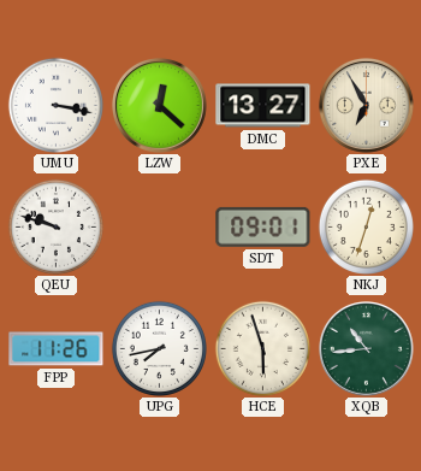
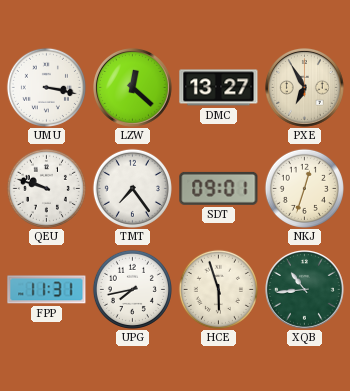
TMT: none -> 7:24 (132, 188)
FPP: 11:26 -> 11:31 (47, 290)
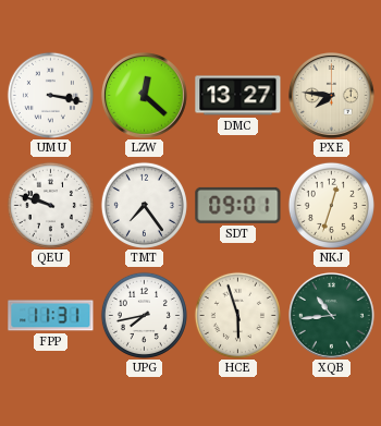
PXE: 6:55 -> 7:46 (332, 96)
